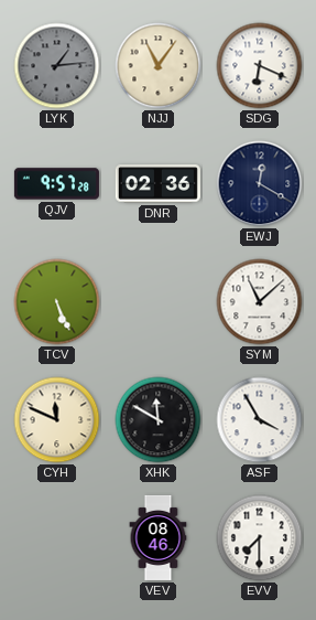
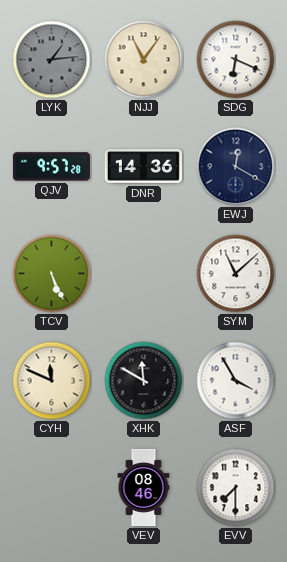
DNR: 02:36 -> 14:36 (143, 167)
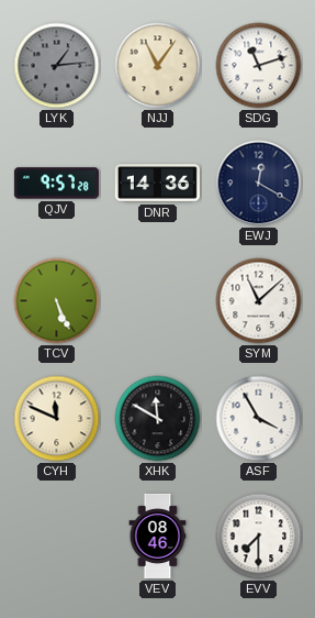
SDG: 6:19 -> 11:12 (259, 66)
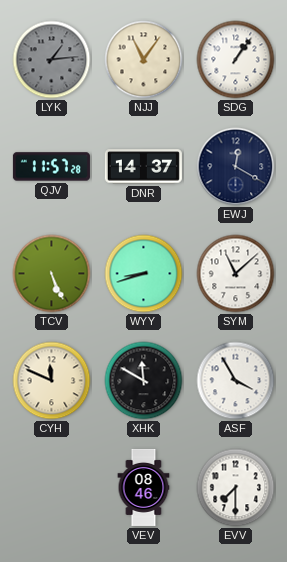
SDG: 11:12 -> 1:06 (236, 60)
QJV: 9:57 -> 11:57 (51, 167)
DNR: 14:36 -> 14:37 (143, 167)
WYY: none -> 8:42 (144, 274)
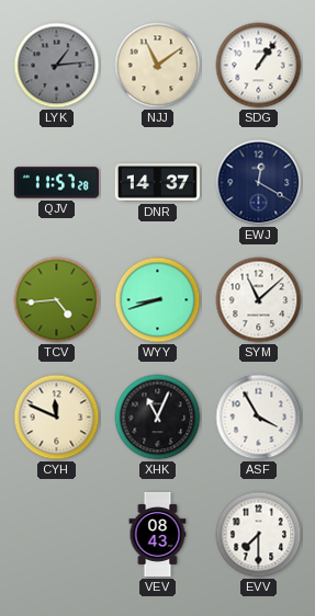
NJJ: 11:06 -> 11:09 (158, 66)
TCV: 5:26 -> 4:44 (57, 300)
XHK: 11:50 -> 11:04 (158, 418)
VEV: 08:46 -> 08:43 (158, 534)
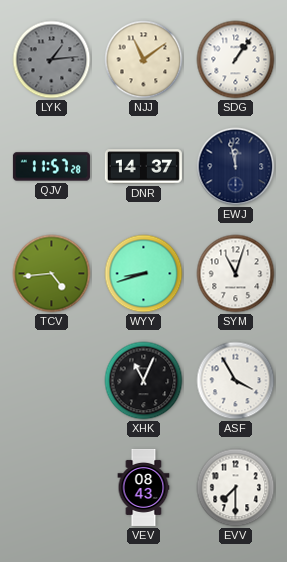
EWJ: 12:20 -> 11:58 (236, 167)
SYM: 11:08 -> 11:03 (236, 274)
CYH: 11:49 -> none (57, 418)
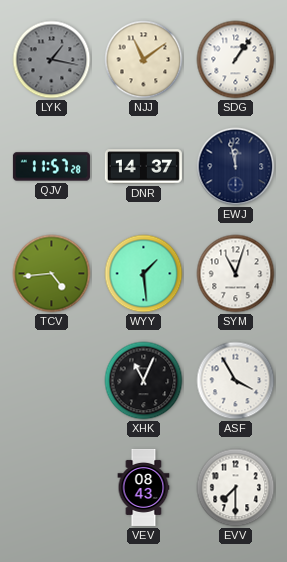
LYK: 1:14 -> 1:17 (52, 60)
WYY: 8:42 -> 1:29 (144, 274)
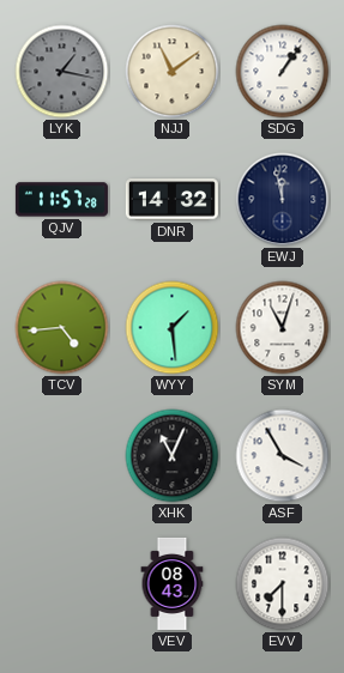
DNR: 14:37 -> 14:32 (171, 200)
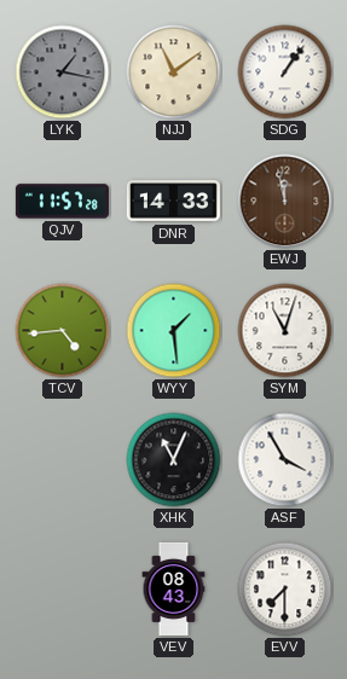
DNR: 14:32 -> 14:33 (173, 202)
EWJ dial: navy -> brown (285, 202)
